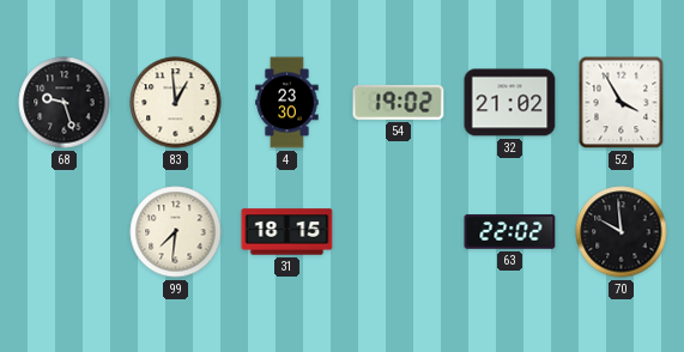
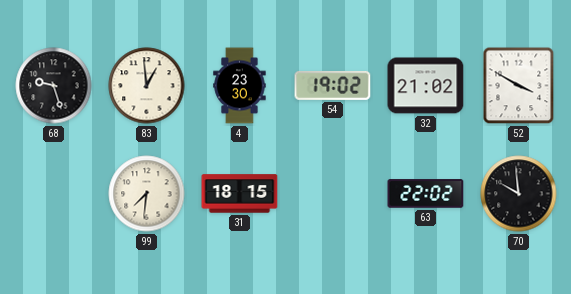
52: 3:55 -> 3:50 (519, 86)
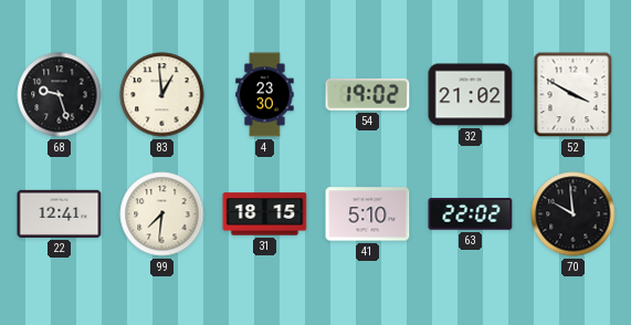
22: none -> 12:41 (60, 213)
41: none -> 5:10 (368, 214)
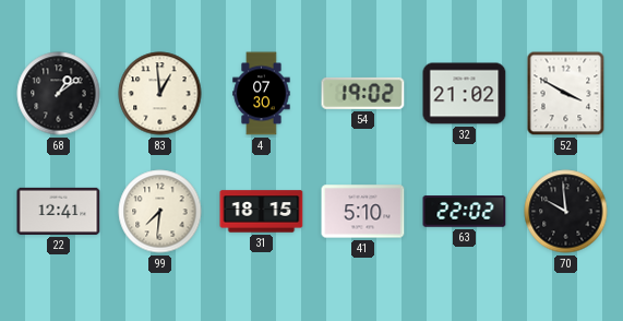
68: 9:27 -> 1:09 (59, 94)
4: 23:30 -> 07:30 (262, 94)
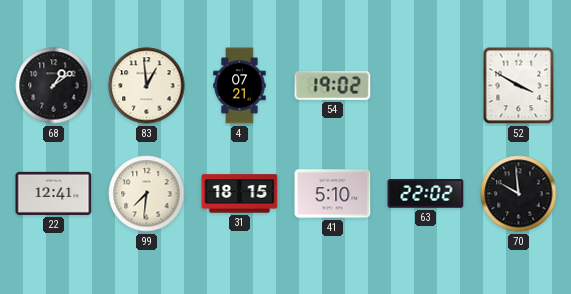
4: 07:30 -> 07:21 (240, 86)
32: 21:02 -> none (465, 94)
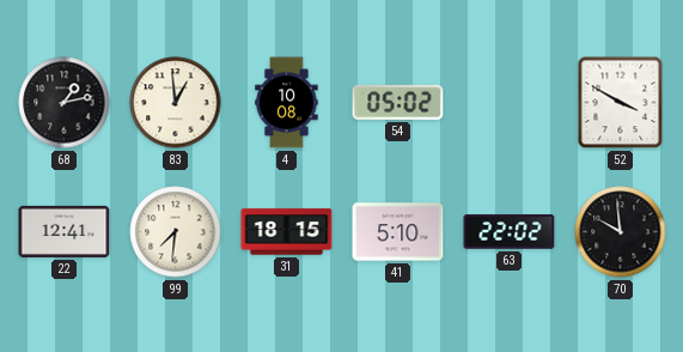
68: 1:09 -> 1:13 (65, 103)
4: 07:21 -> 10:08 (287, 103)
54: 19:02 -> 05:02 (398, 102)
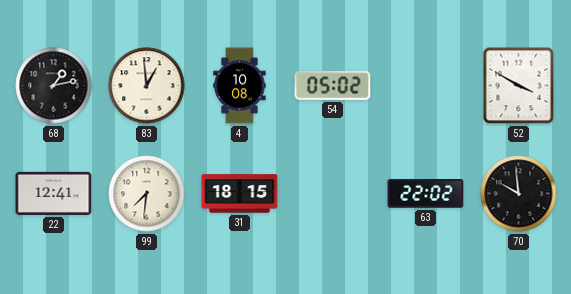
41: 5:10 -> none (398, 232)
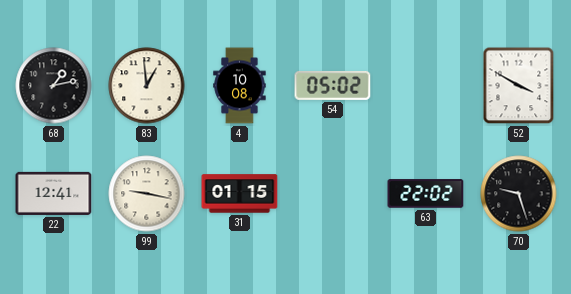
99: 7:31 -> 9:17 (147, 194)
31: 18:15 -> 01:15 (240, 194)
70: 9:59 -> 9:27 (519, 194)
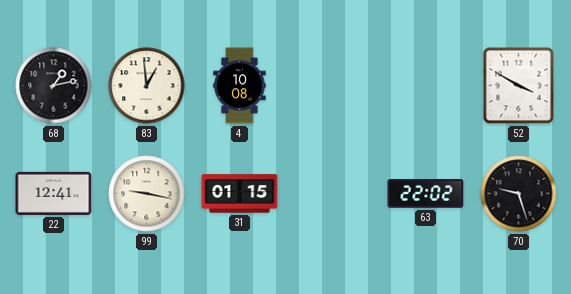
54: 05:02 -> none (333, 85)
